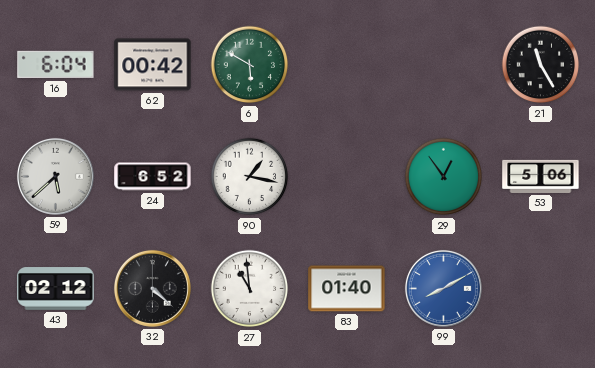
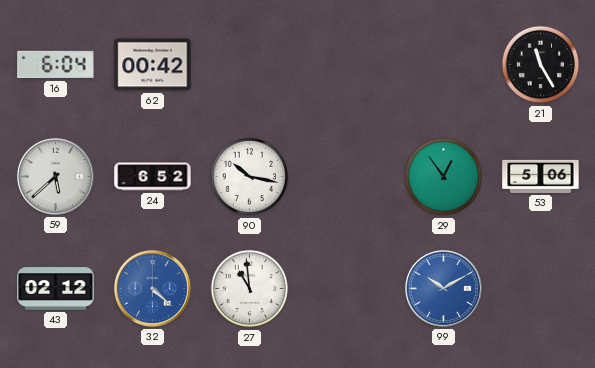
6: 5:50 -> none (250, 65)
90: 1:17 -> 10:17 (250, 177)
32 dial: black -> blue (152, 288)
83: 01:40 -> none (347, 289)
99: 8:10 -> 10:10 (443, 288)
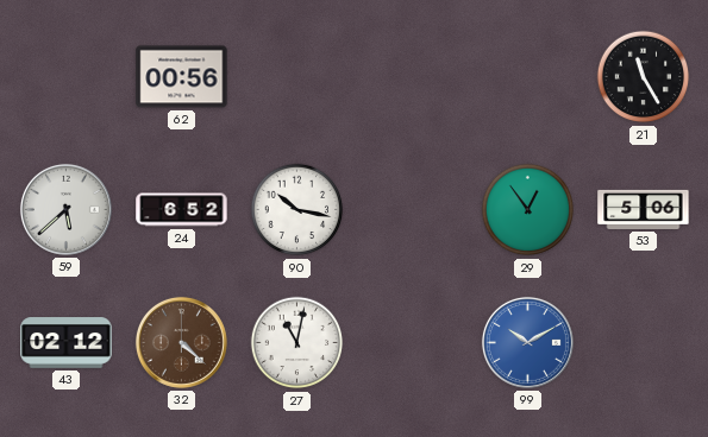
16: 6:04 -> none (56, 65)
62: 00:42 -> 00:56 (182, 77)
32 dial: blue -> brown (181, 342)
27: 10:59 -> 11:02 (297, 343)
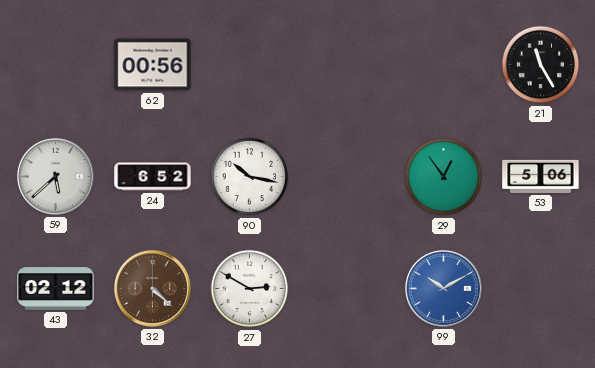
27: 11:02 -> 2:50 (250, 289)
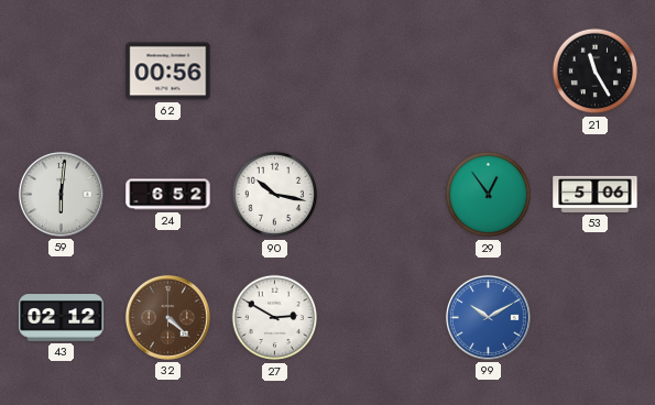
59: 5:38 -> 6:01 (61, 194)
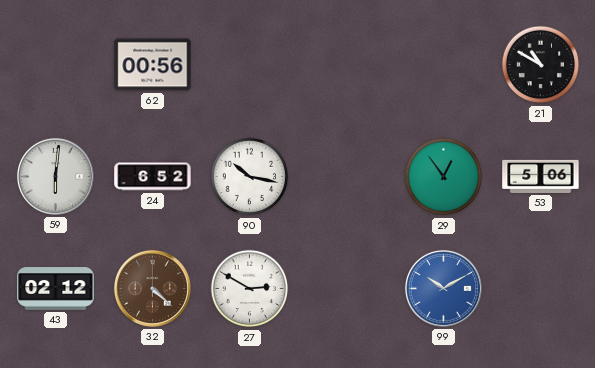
21: 11:25 -> 10:50 (541, 65)
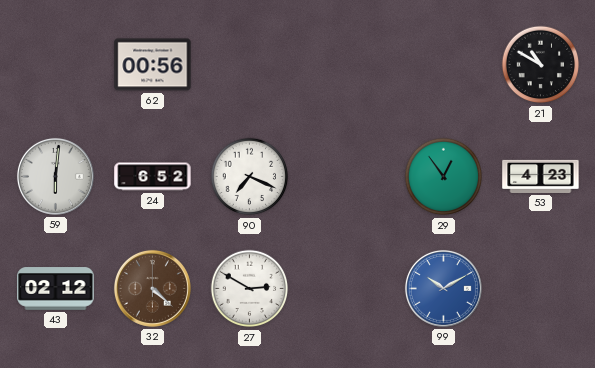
90: 10:17 -> 7:19 (250, 177)
53: 5:06 -> 4:23 (541, 176)
